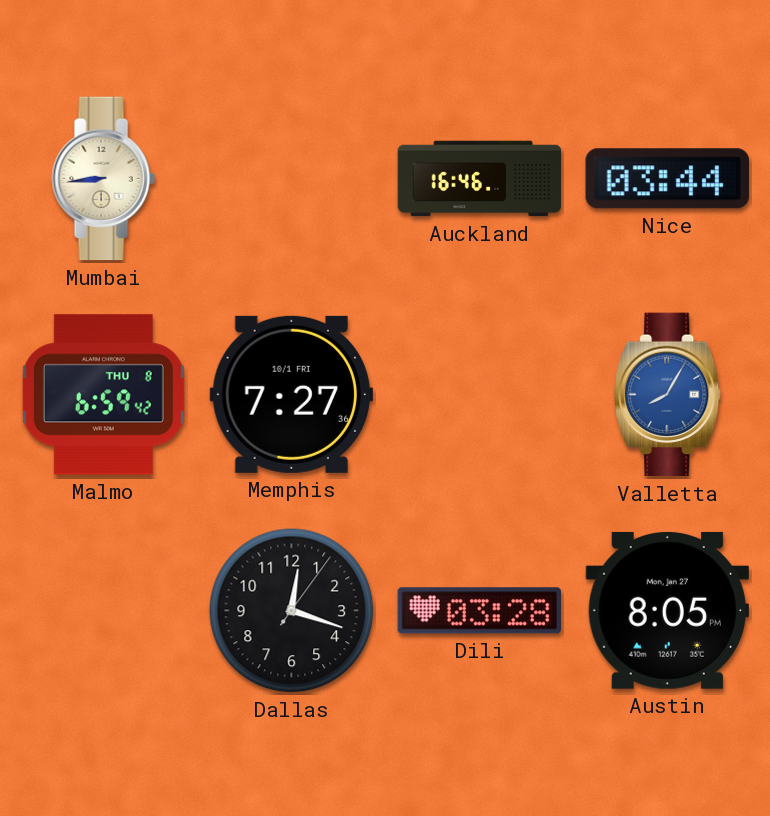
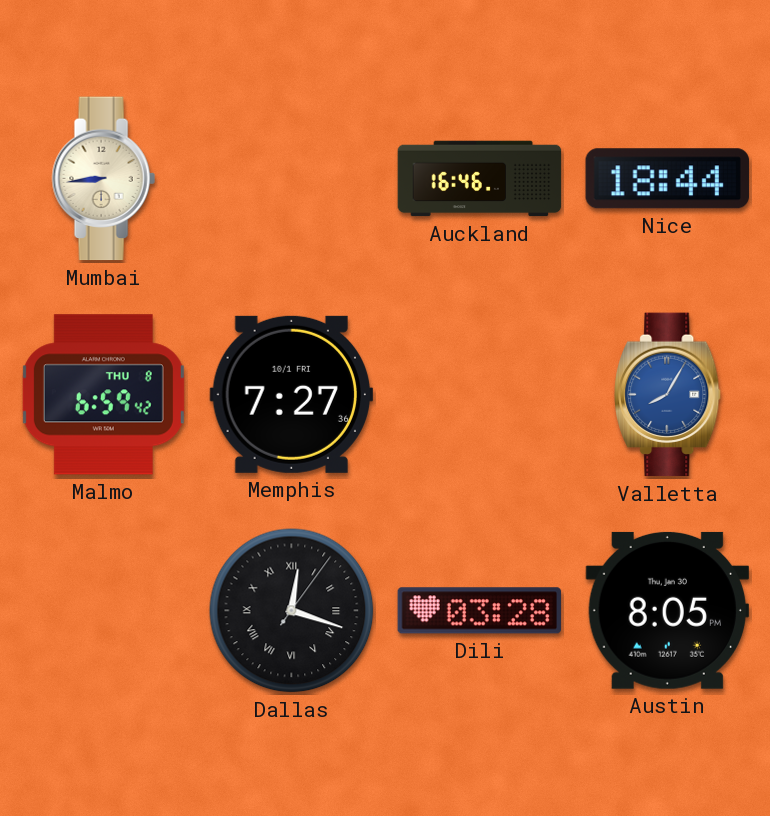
Nice: 03:44 -> 18:44 (667, 179)
Dallas numerals: Arabic -> Roman (292, 611)
Austin date: Mon, Jan 27 -> Thu, Jan 30 (667, 610)
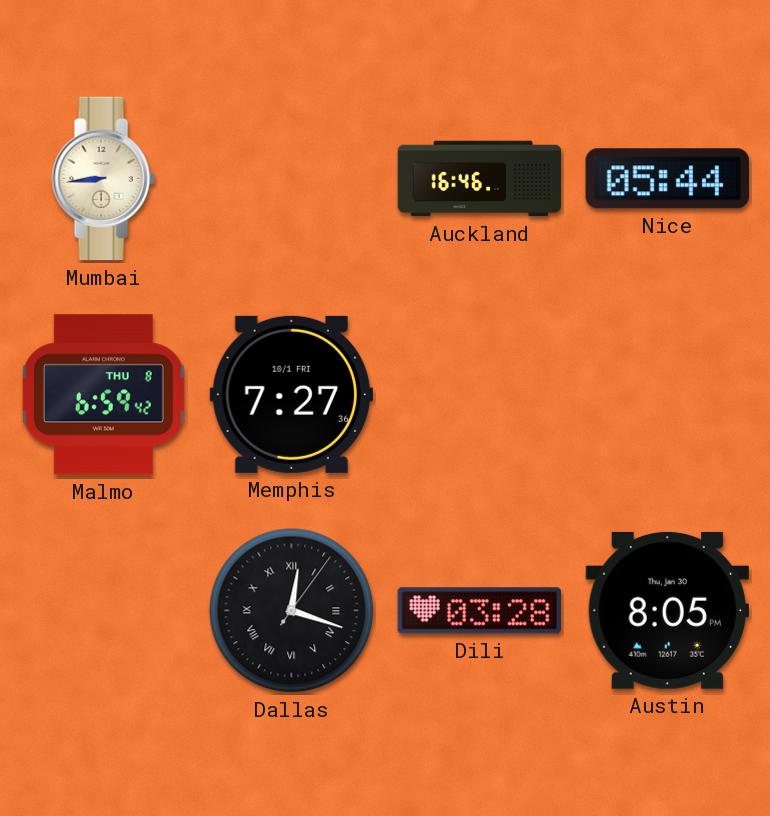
Nice: 18:44 -> 05:44 (667, 179)
Valletta: 8:05 -> none (668, 395)
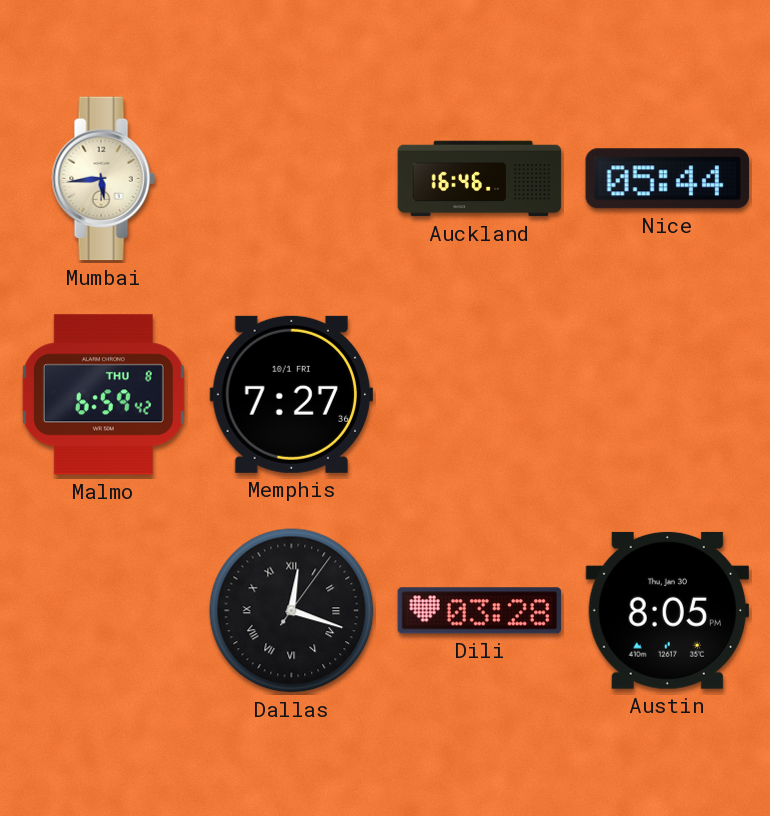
Mumbai: 8:44 -> 5:44 (103, 179)
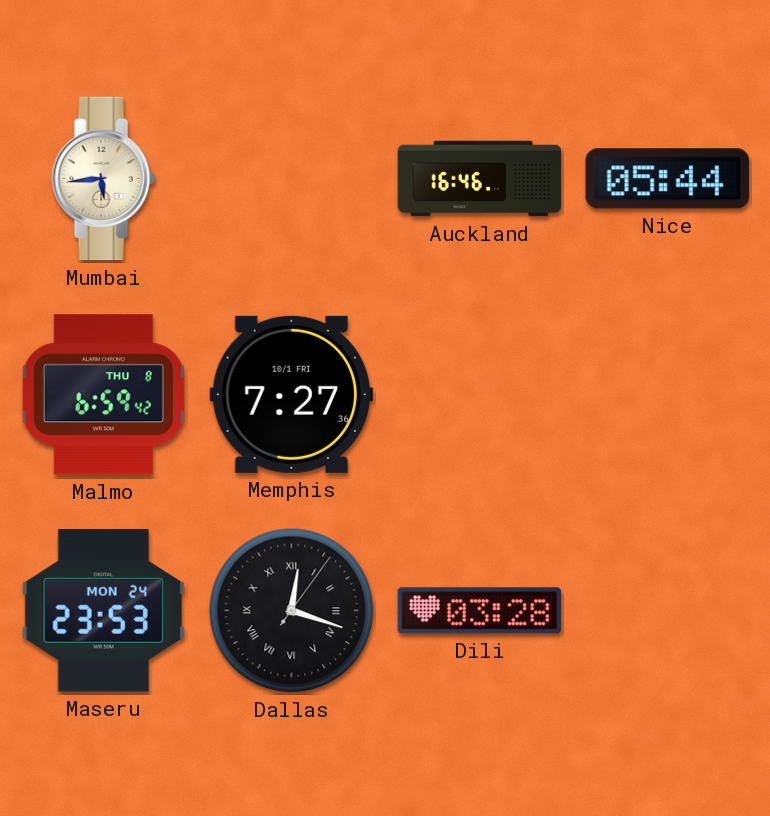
Maseru: none -> 23:53 (103, 611)
Austin: 8:05 -> none (667, 610)
